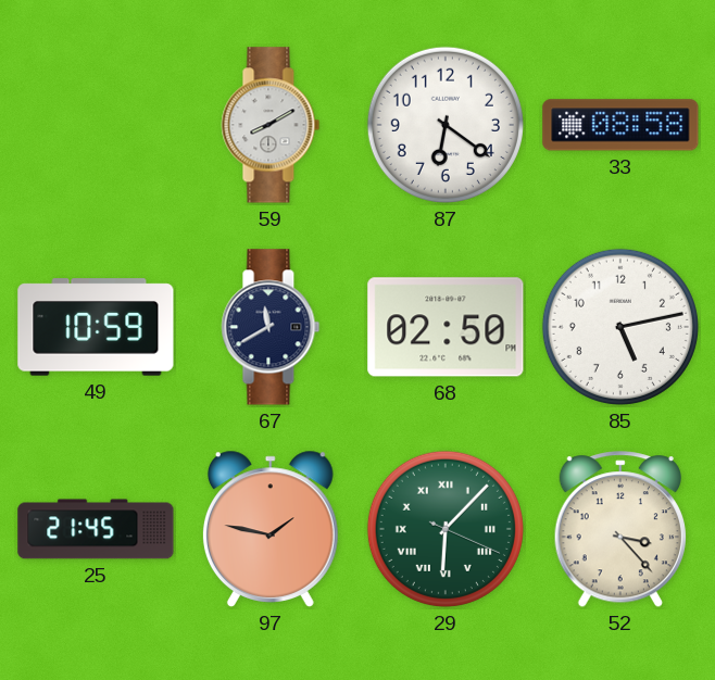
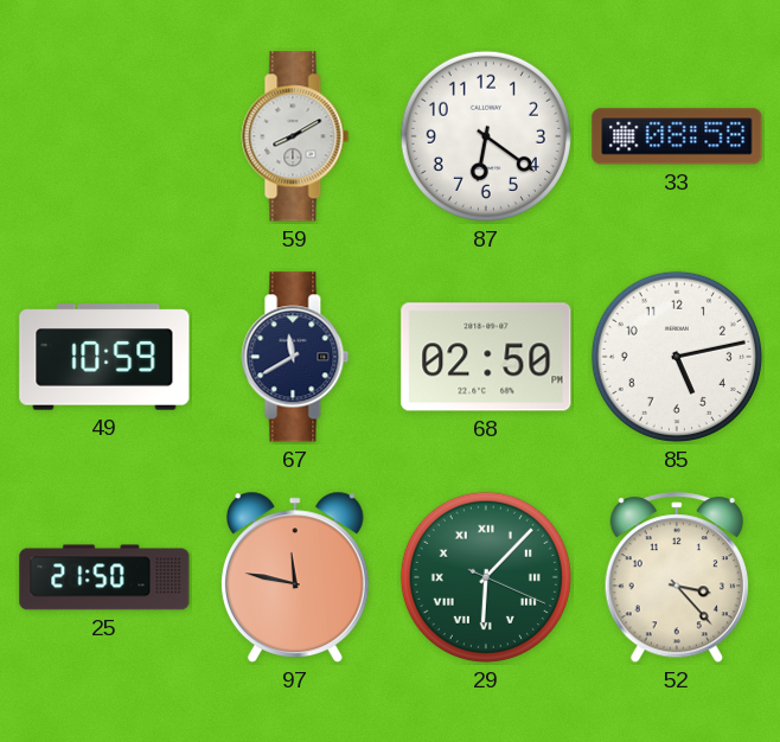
25: 21:45 -> 21:50 (104, 577)
97: 1:47 -> 11:47 (295, 577)
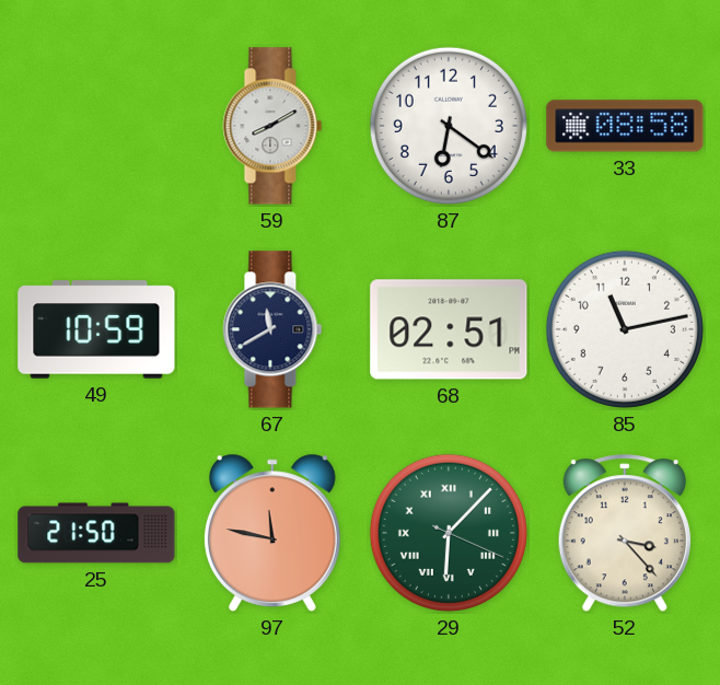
68: 02:50 -> 02:51 (449, 329)
85: 5:13 -> 11:13 (625, 329)
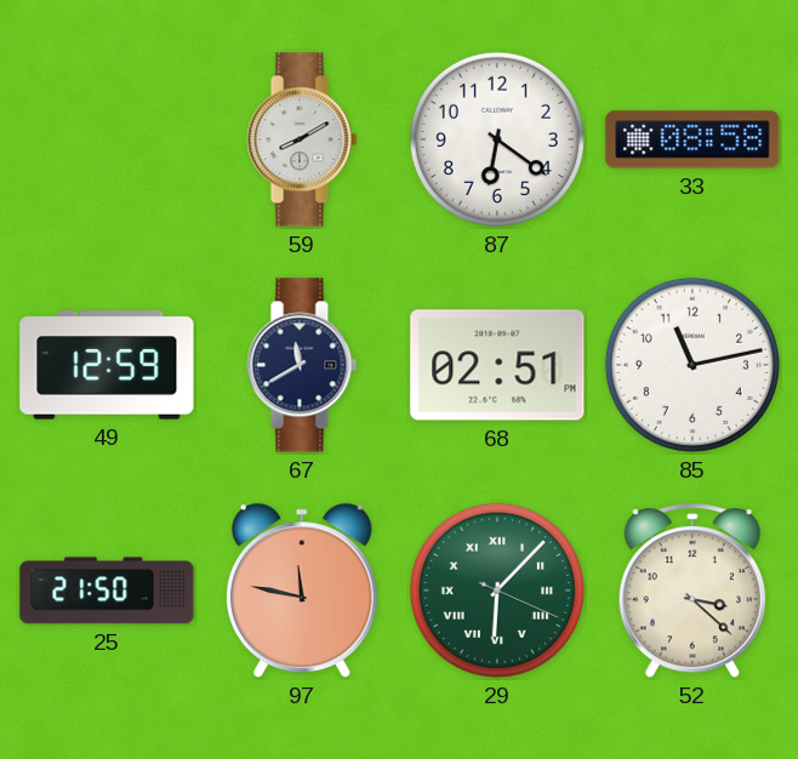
49: 10:59 -> 12:59 (107, 365)
52: 3:23 -> 3:22 (692, 592)
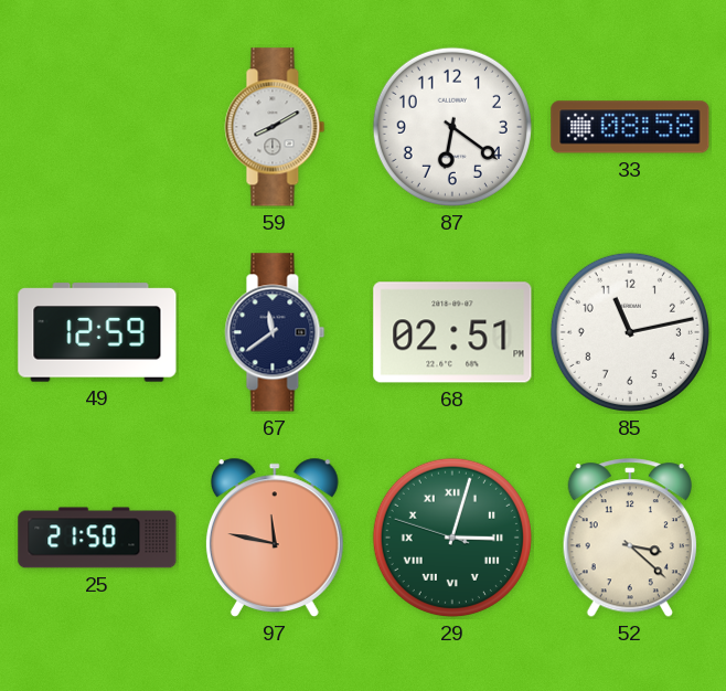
67: 11:40 -> 11:39 (275, 332)
29: 6:07 -> 3:02 (452, 538)
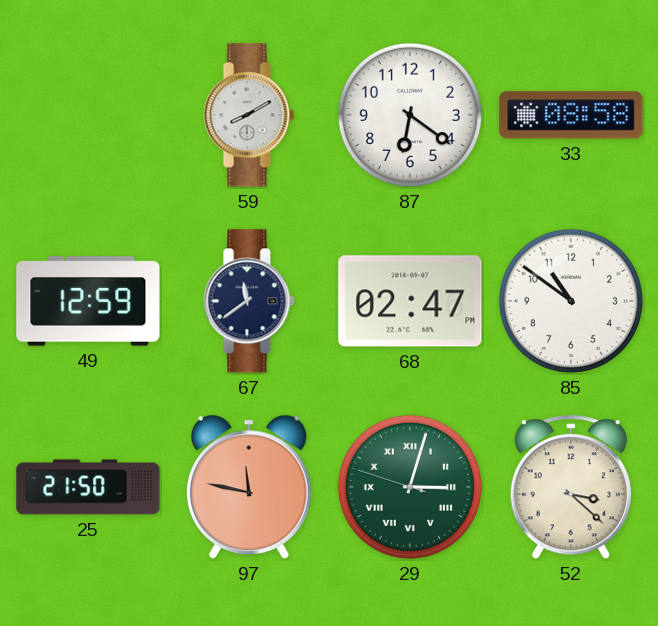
68: 02:51 -> 02:47 (410, 301)
85: 11:13 -> 10:51 (571, 301)
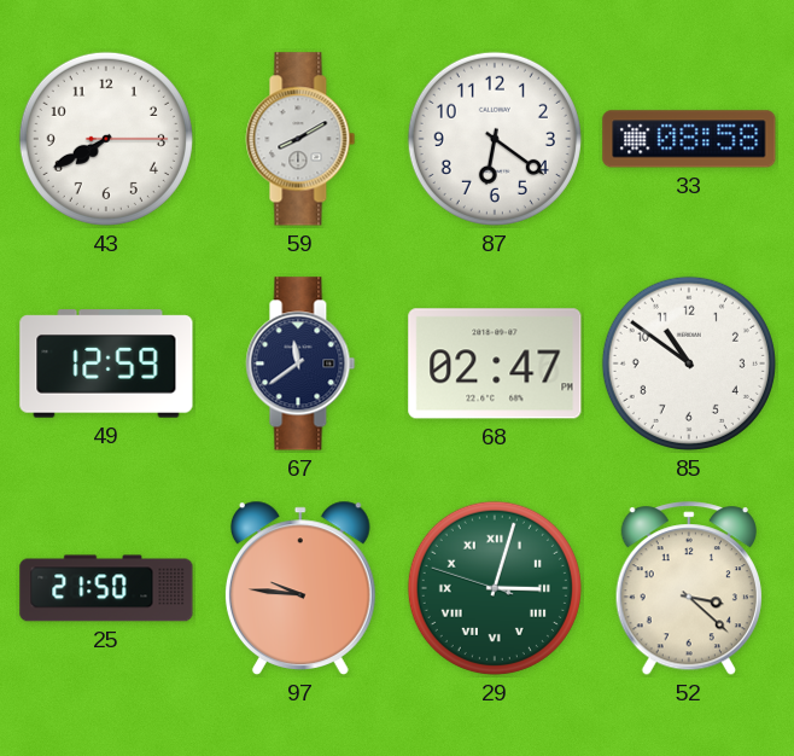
43: none -> 7:40 (106, 139)
97: 11:47 -> 9:46 (300, 588)
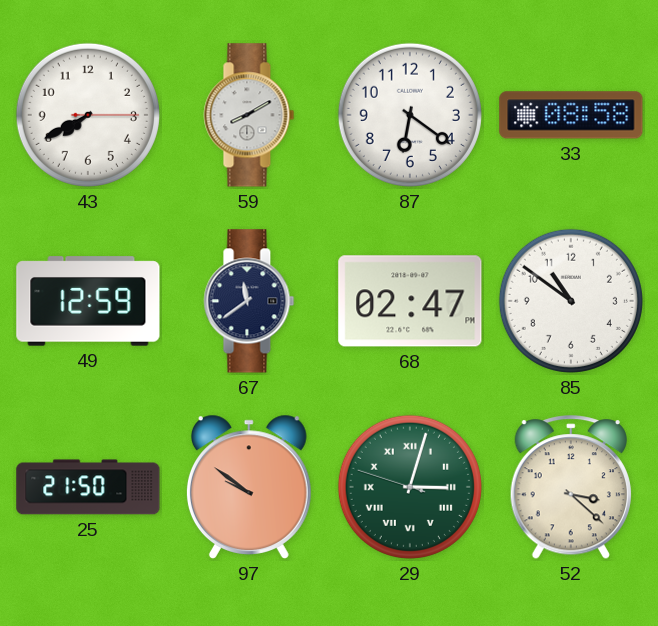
97: 9:46 -> 9:51 (249, 487)
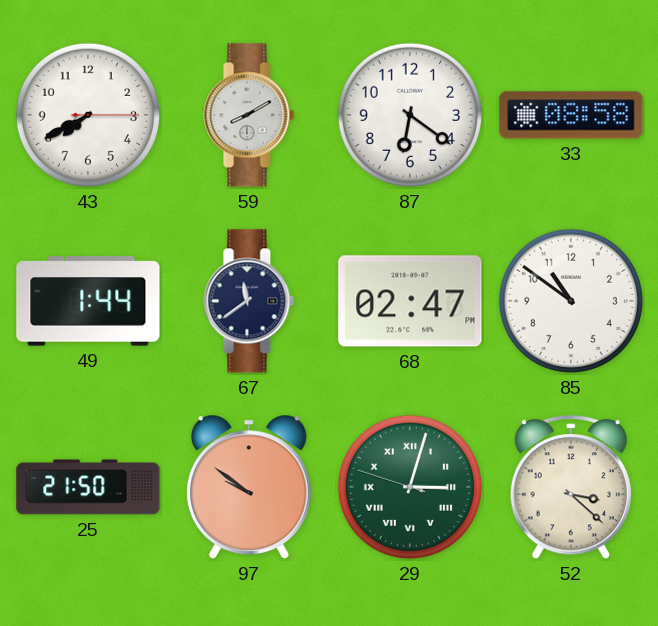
49: 12:59 -> 1:44 (88, 301)
